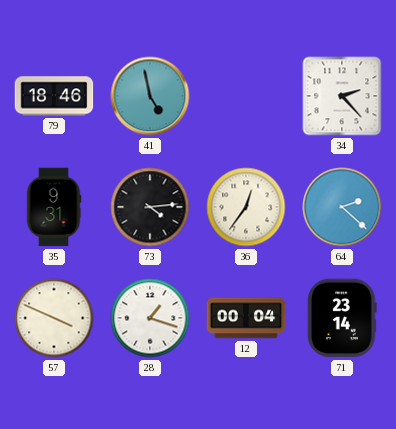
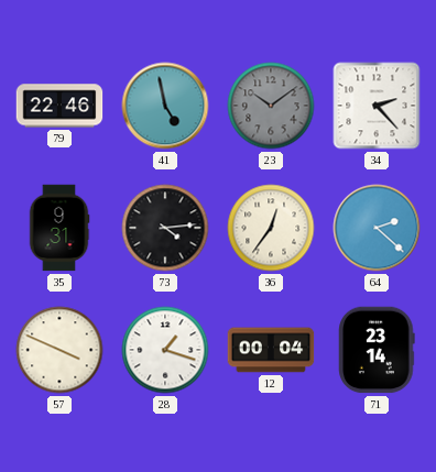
79: 18:46 -> 22:46 (59, 106)
23: none -> 10:09 (271, 106)
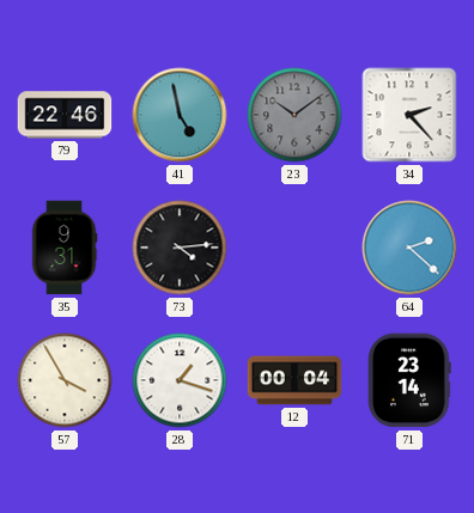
36: 12:36 -> none (271, 228)
57: 3:49 -> 3:55 (65, 380)
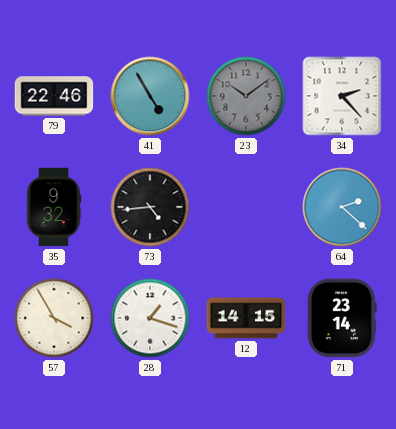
41: 4:58 -> 4:55 (150, 96)
35: 9:31 -> 9:32 (54, 207)
73: 4:14 -> 4:44 (150, 207)
12: 00:04 -> 14:15 (246, 318)
